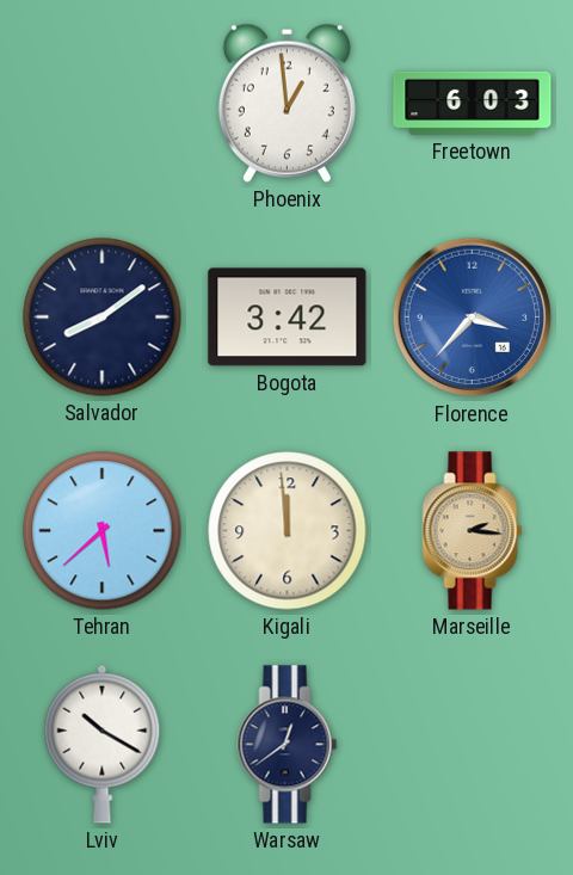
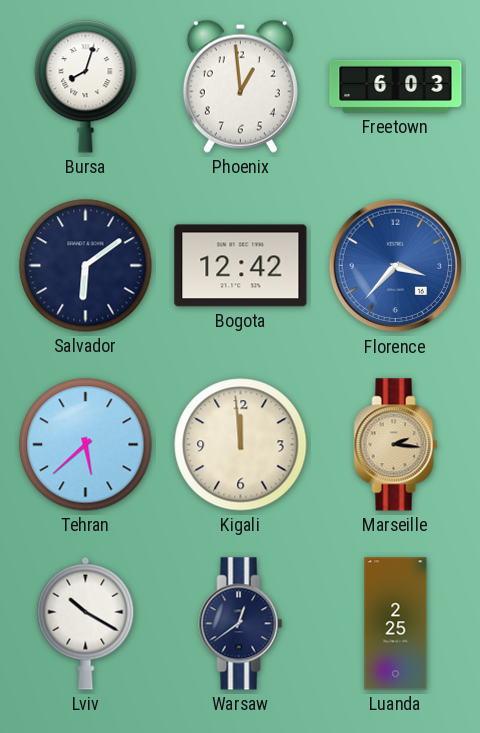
Bursa: none -> 8:03 (86, 87)
Salvador: 8:09 -> 6:09 (86, 266)
Bogota: 3:42 -> 12:42 (241, 266)
Luanda: none -> 2:25 (396, 624)
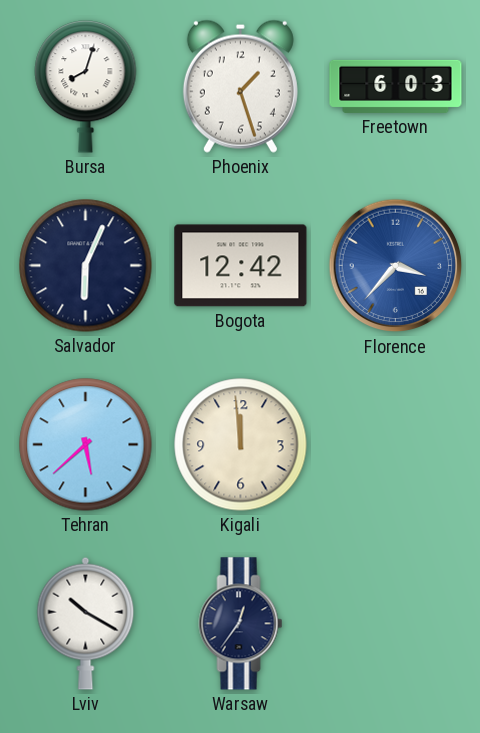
Phoenix: 12:59 -> 1:27 (240, 86)
Salvador: 6:09 -> 6:04 (86, 266)
Marseille: 2:16 -> none (396, 445)
Warsaw: 12:39 -> 12:36 (241, 624)
Luanda: 2:25 -> none (396, 624)
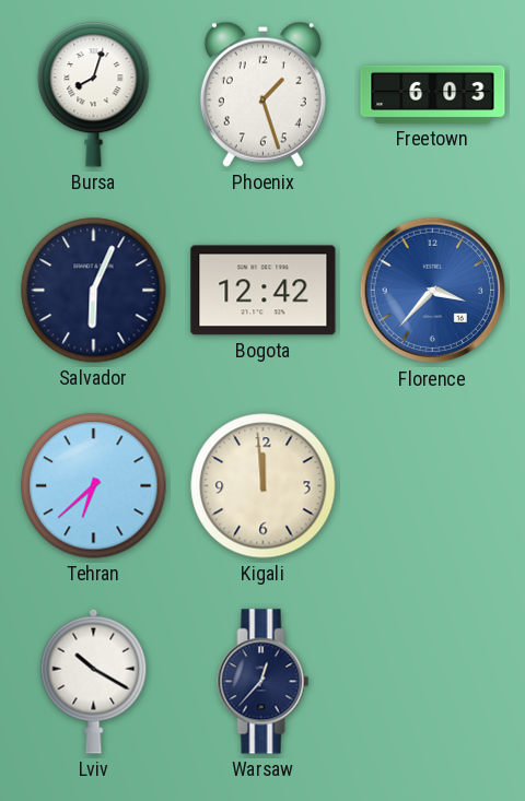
Tehran: 5:38 -> 6:38 (94, 486)
Warsaw: 12:36 -> 12:37 (264, 682)
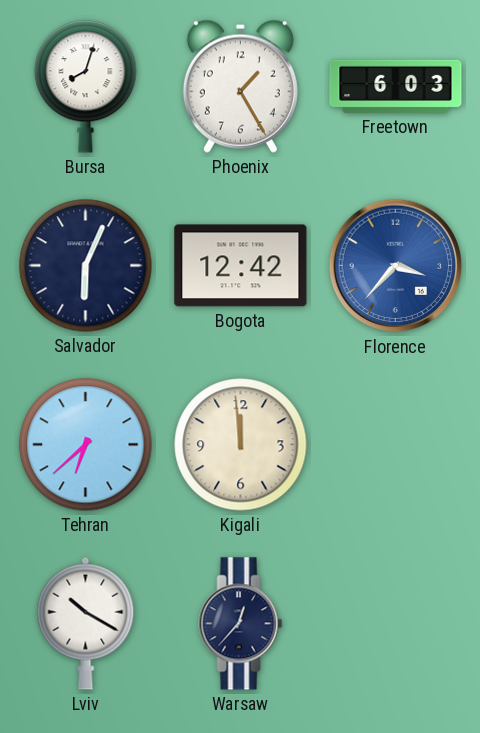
Phoenix: 1:27 -> 1:25 (240, 86)
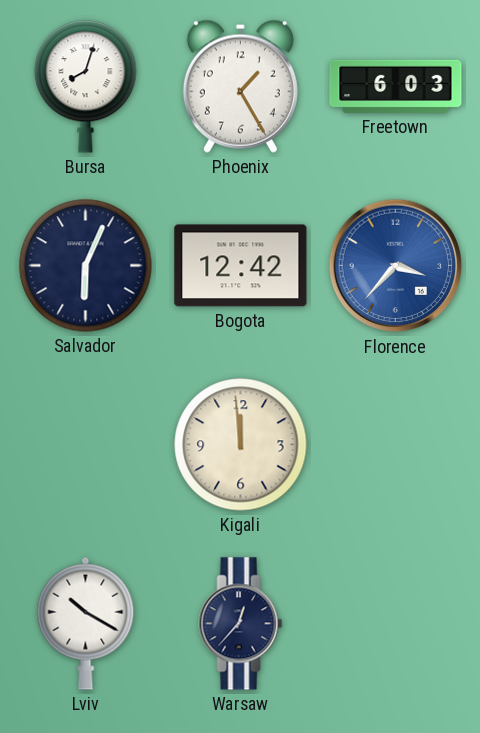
Tehran: 6:38 -> none (86, 445)
